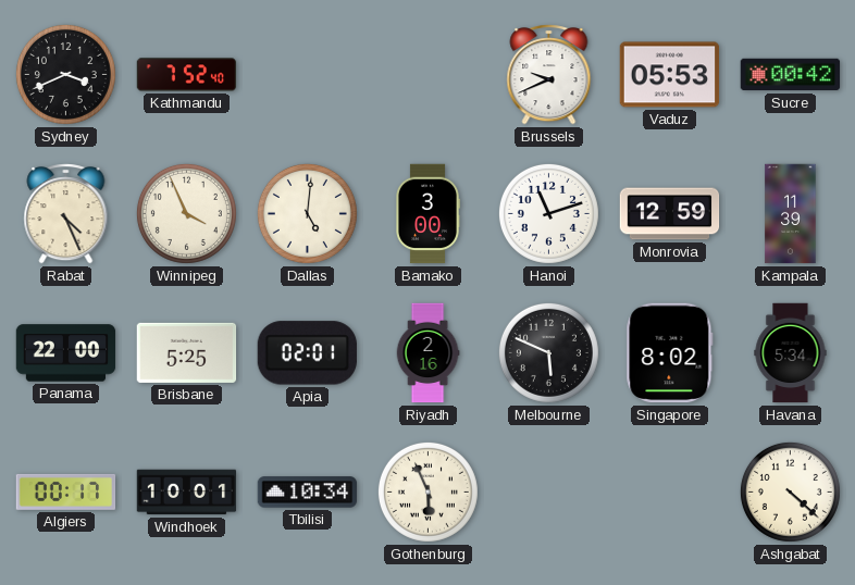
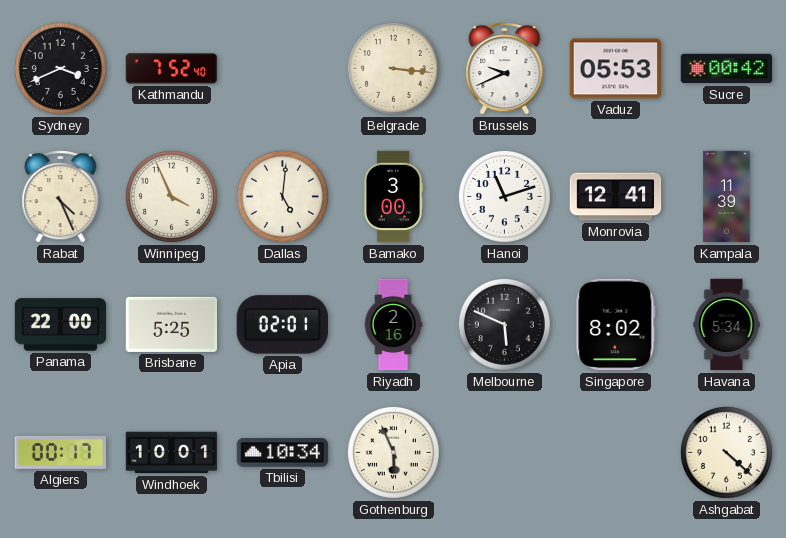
Belgrade: none -> 3:16 (393, 68)
Monrovia: 12:59 -> 12:41 (616, 197)
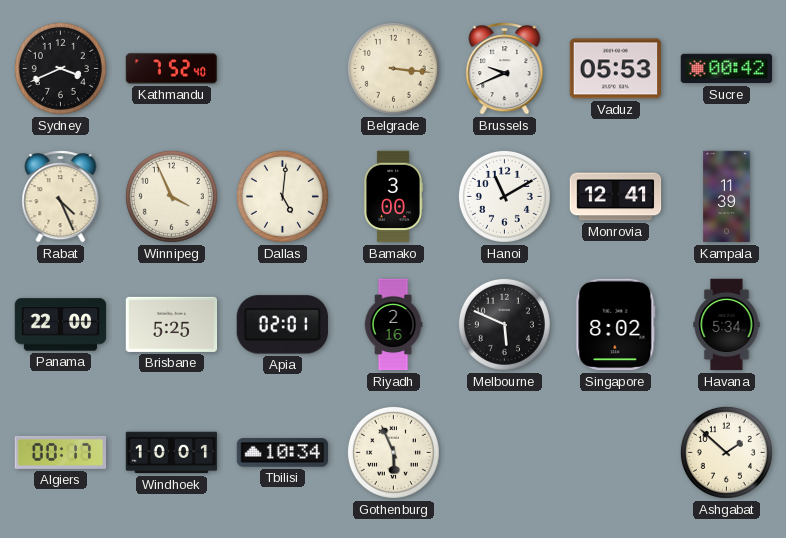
Hanoi: 11:12 -> 11:10 (504, 196)
Ashgabat: 4:22 -> 1:52 (726, 452)
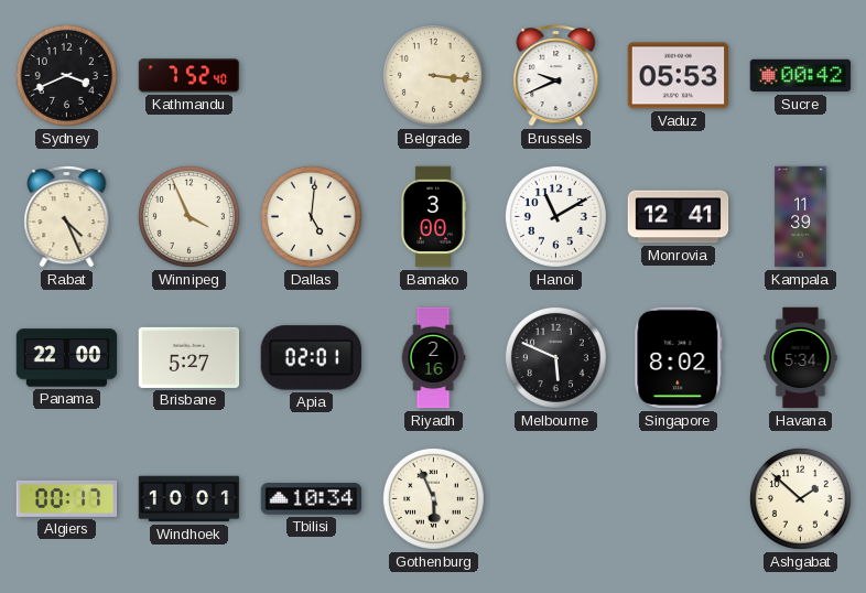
Brisbane: 5:25 -> 5:27 (190, 357)
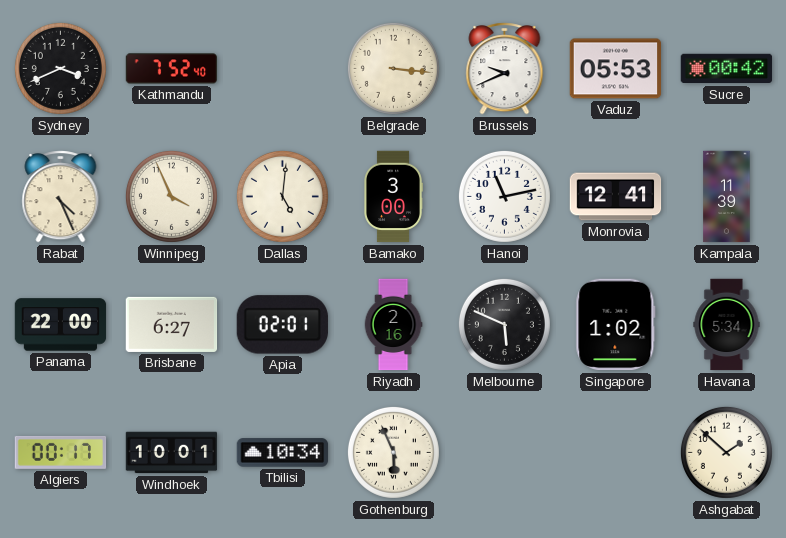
Hanoi: 11:10 -> 11:13 (504, 196)
Brisbane: 5:27 -> 6:27 (172, 324)
Singapore: 8:02 -> 1:02 (616, 325)
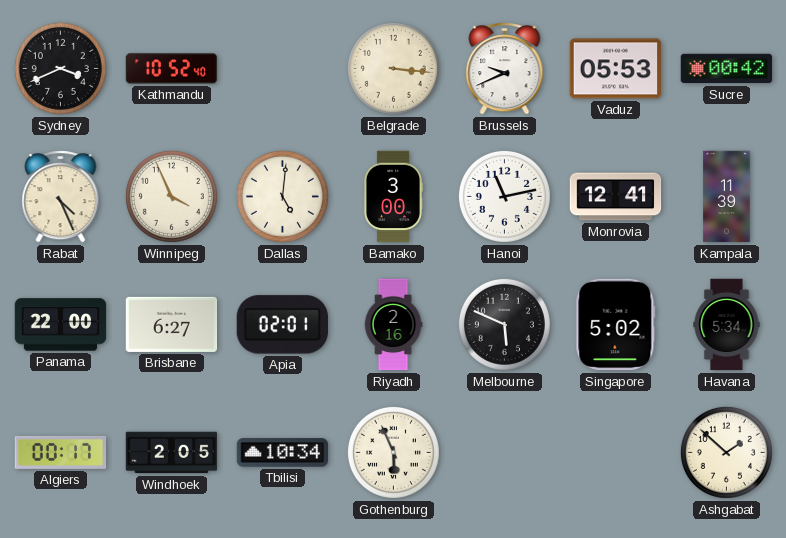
Kathmandu: 7:52 -> 10:52 (172, 69)
Singapore: 1:02 -> 5:02 (616, 325)
Windhoek: 10:01 -> 2:05 (172, 453)
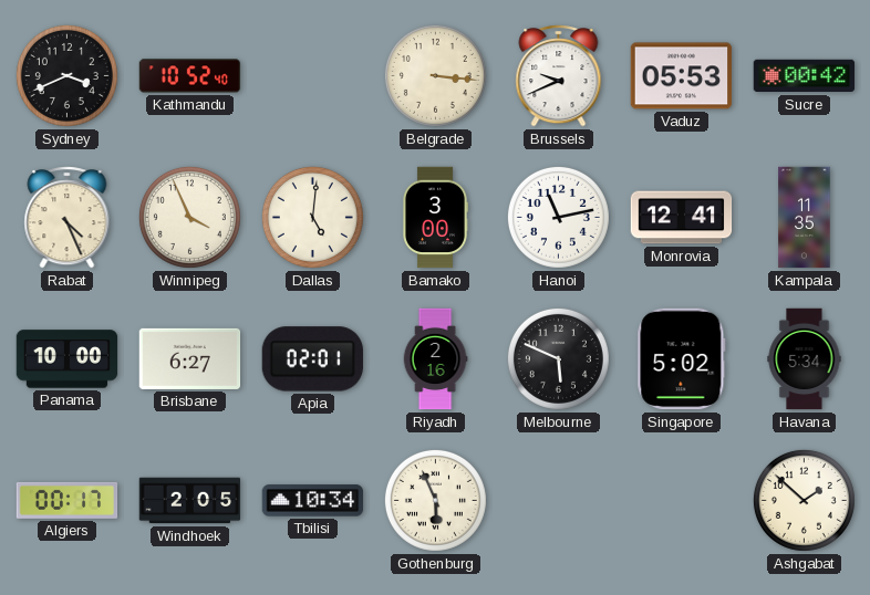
Kampala: 11:39 -> 11:35 (805, 218)
Panama: 22:00 -> 10:00 (68, 359)
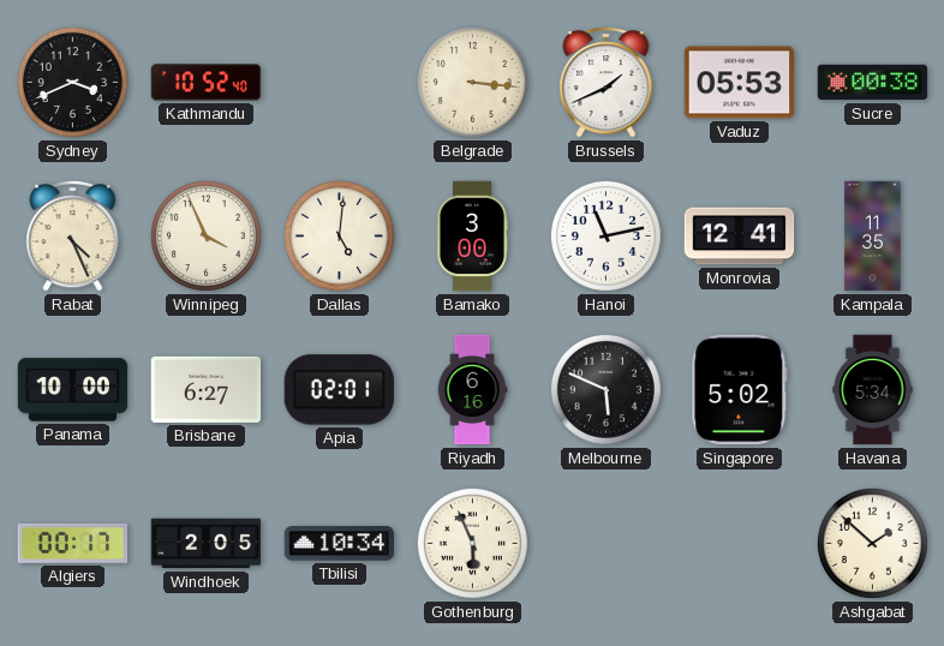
Brussels: 9:41 -> 1:41 (607, 83)
Sucre: 00:42 -> 00:38 (873, 83)
Riyadh: 2:16 -> 6:16 (472, 390)
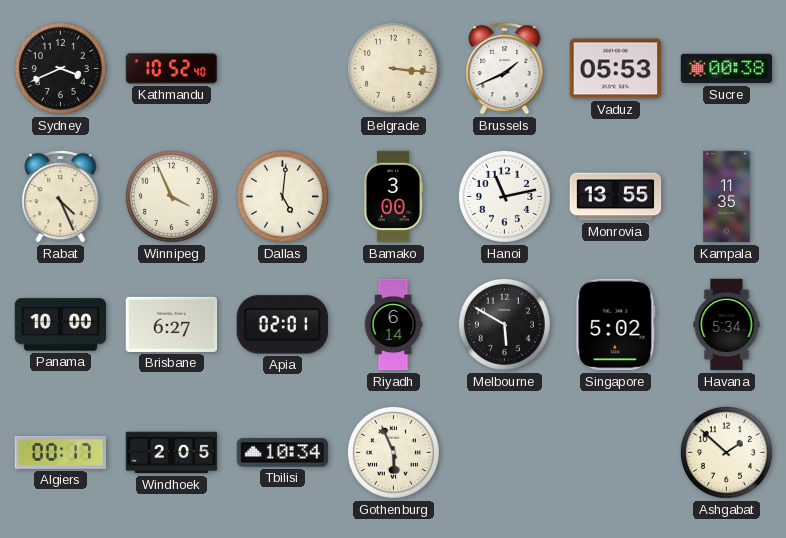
Monrovia: 12:41 -> 13:55 (616, 197)
Riyadh: 6:16 -> 6:14 (393, 325)
Melbourne: 5:49 -> 5:50 (504, 324)
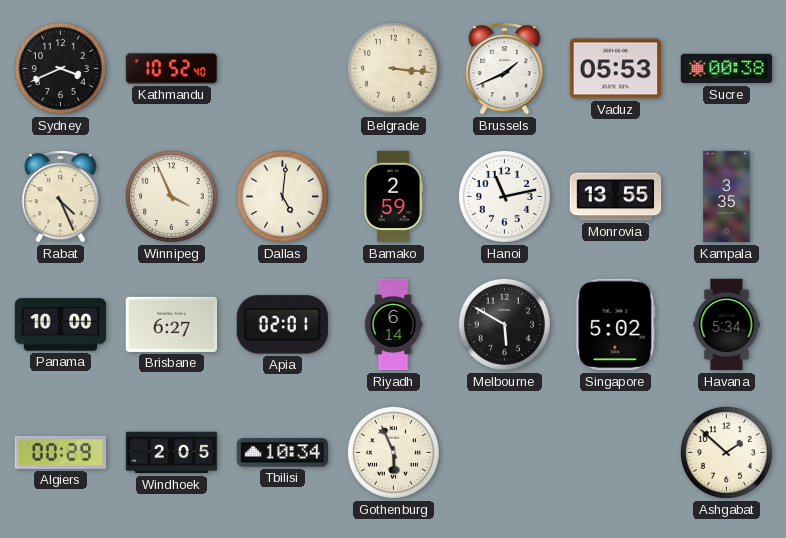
Bamako: 3:00 -> 2:59 (394, 197)
Kampala: 11:35 -> 3:35 (727, 197)
Algiers: 00:17 -> 00:29 (61, 452)
